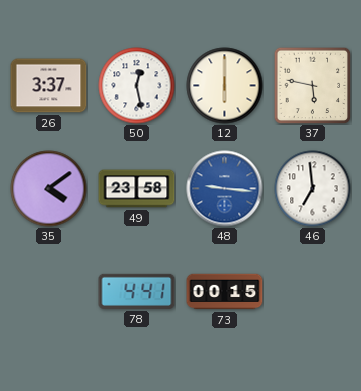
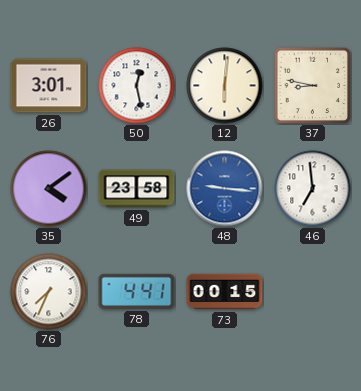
26: 3:37 -> 3:01 (49, 86)
12: 6:00 -> 6:01 (225, 86)
37: 5:47 -> 8:47 (312, 85)
76: none -> 7:34 (49, 292)
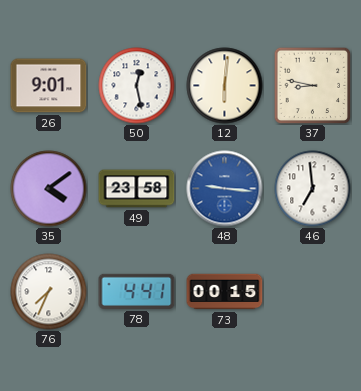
26: 3:01 -> 9:01 (49, 86)
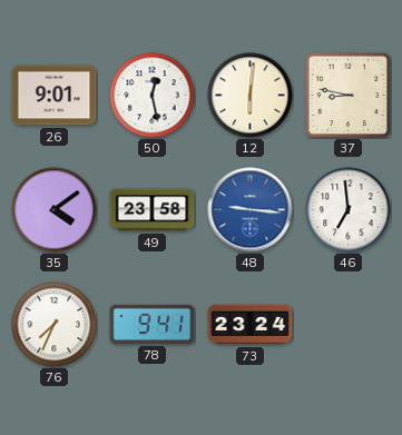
78: 4:41 -> 9:41 (153, 324)
73: 00:15 -> 23:24 (251, 325)
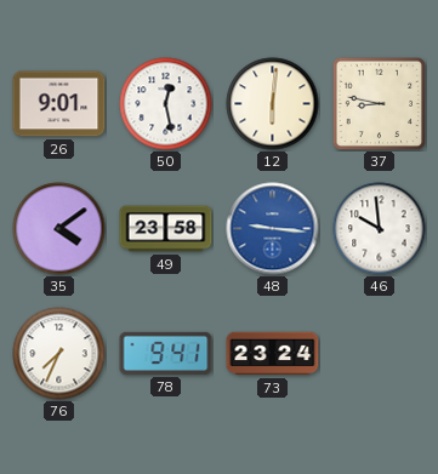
46: 6:59 -> 9:59 (380, 229)
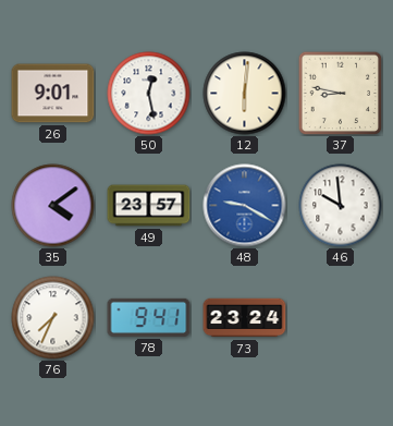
49: 23:58 -> 23:57 (149, 206)
48: 9:16 -> 9:20 (245, 206)
